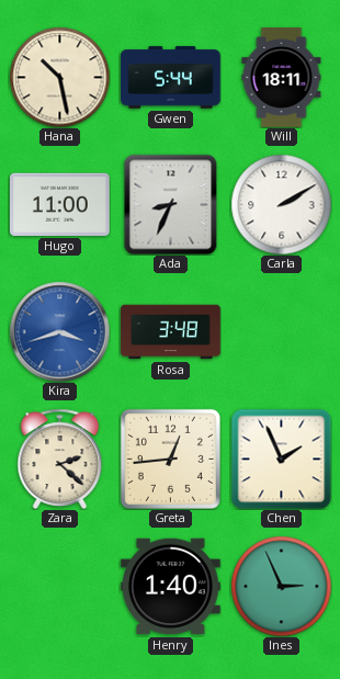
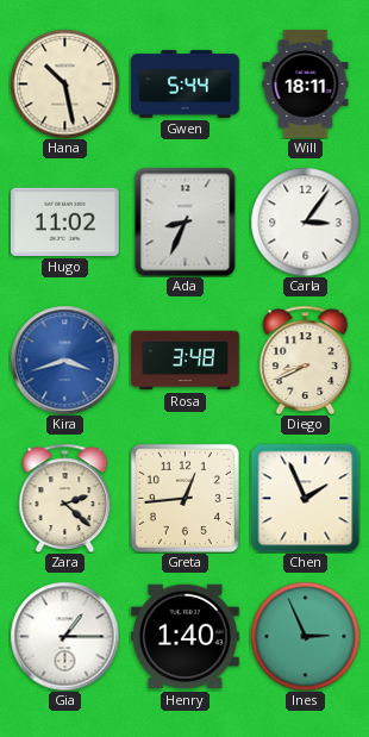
Hugo: 11:00 -> 11:02 (65, 221)
Carla: 2:10 -> 3:06 (305, 221)
Diego: none -> 8:41 (306, 360)
Gia: none -> 1:15 (64, 636)
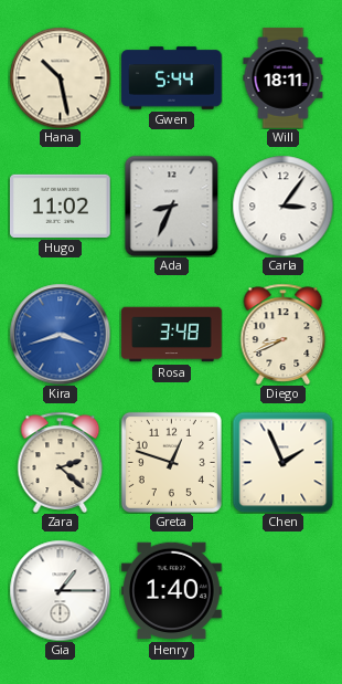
Greta: 12:44 -> 12:48 (171, 462)
Ines: 2:56 -> none (305, 636)
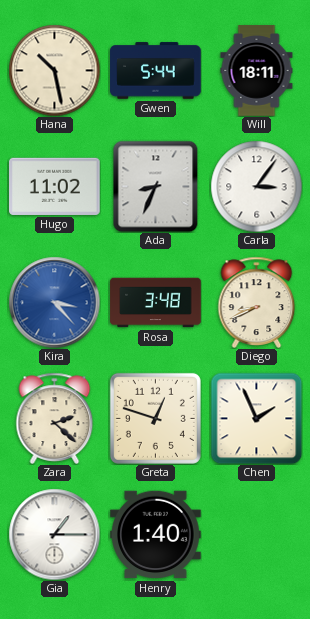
Kira: 3:42 -> 3:23 (54, 302)
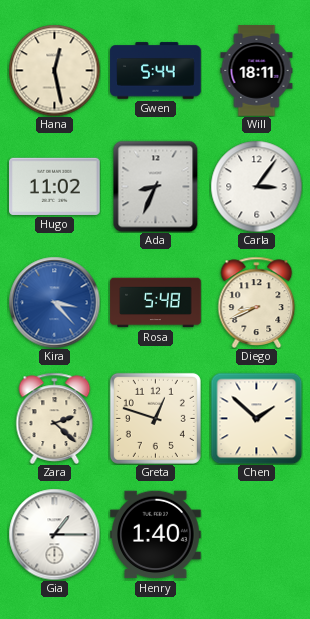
Hana: 10:28 -> 12:28 (54, 70)
Rosa: 3:48 -> 5:48 (156, 303)
Chen: 1:56 -> 1:52 (256, 418)
